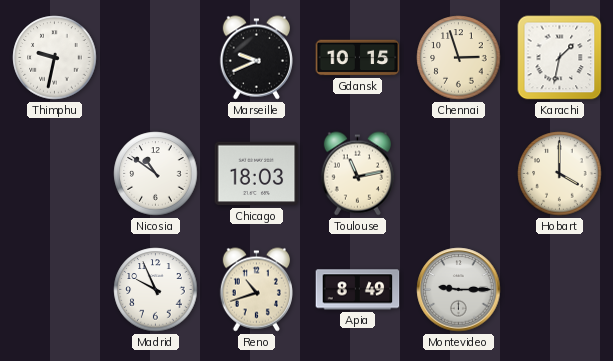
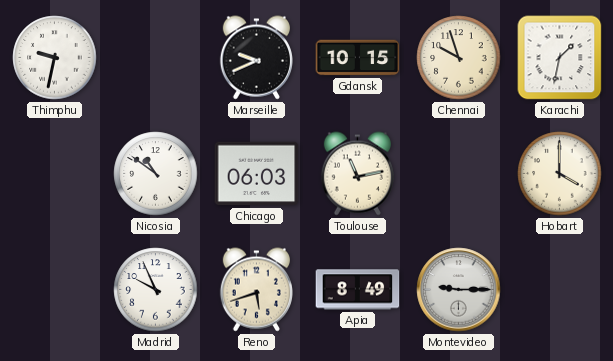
Chennai: 2:57 -> 9:57 (459, 58)
Chicago: 18:03 -> 06:03 (257, 174)
Reno: 10:42 -> 5:42 (256, 290)
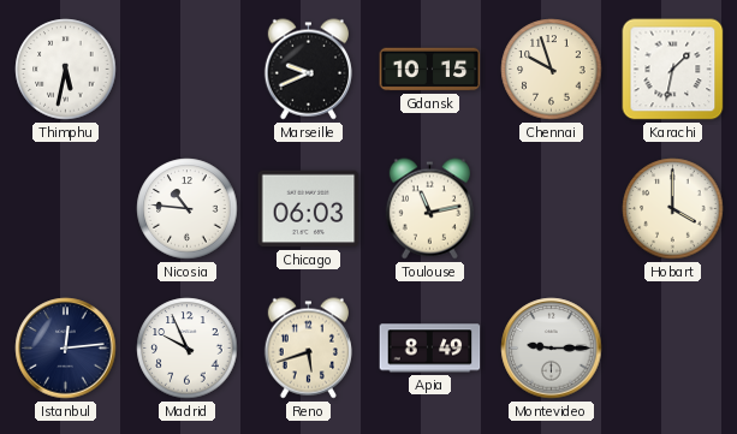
Thimphu: 9:32 -> 5:32 (66, 70)
Nicosia: 10:51 -> 10:46 (188, 209)
Istanbul: none -> 12:14 (66, 349)
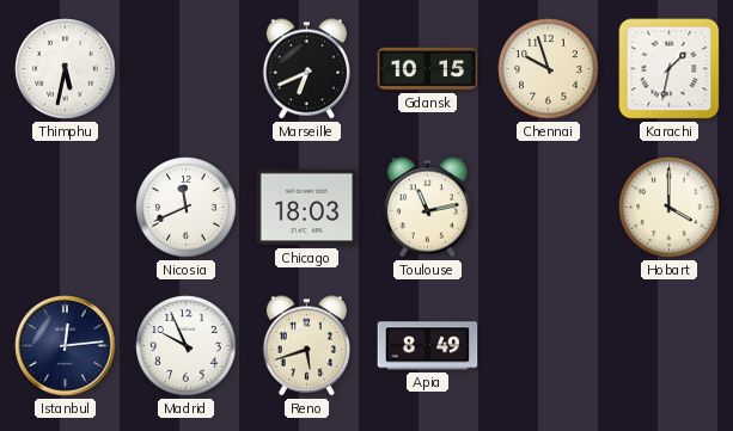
Marseille: 9:41 -> 6:41 (306, 69)
Nicosia: 10:46 -> 11:41 (187, 208)
Chicago: 06:03 -> 18:03 (307, 208)
Montevideo: 9:15 -> none (552, 349)
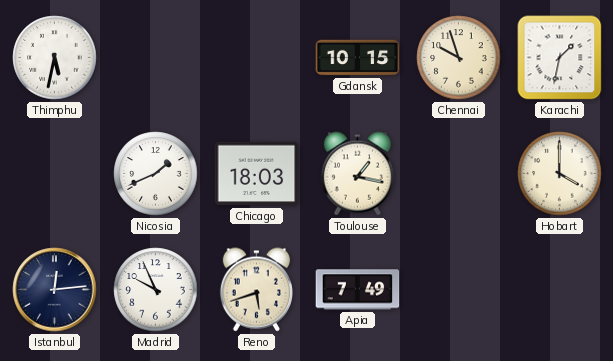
Marseille: 6:41 -> none (306, 69)
Nicosia: 11:41 -> 1:41 (156, 174)
Toulouse: 11:13 -> 1:17 (357, 174)
Apia: 8:49 -> 7:49 (358, 290)
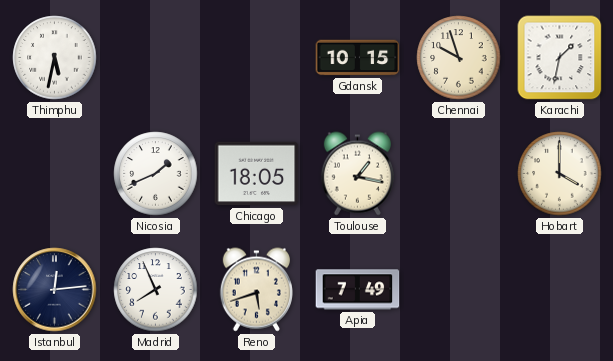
Chicago: 18:03 -> 18:05 (257, 174)
Madrid: 9:56 -> 7:56 (156, 290)
